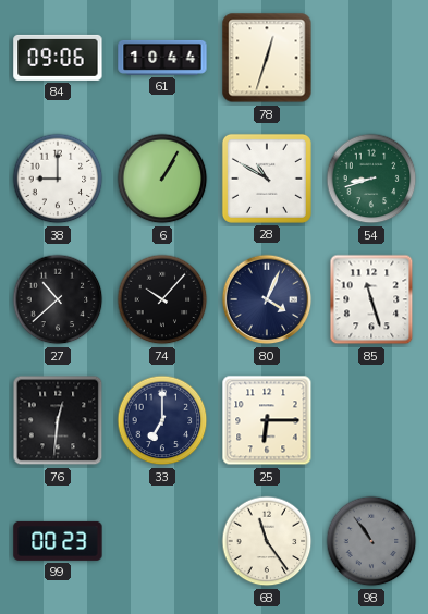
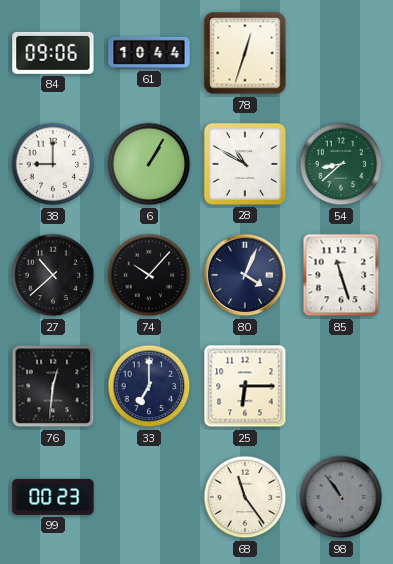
54: 8:42 -> 8:38 (341, 164)
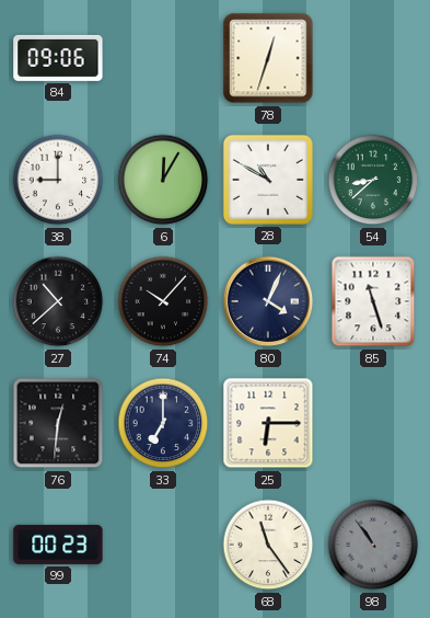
61: 10:44 -> none (149, 53)
6: 1:05 -> 12:05 (163, 180)
